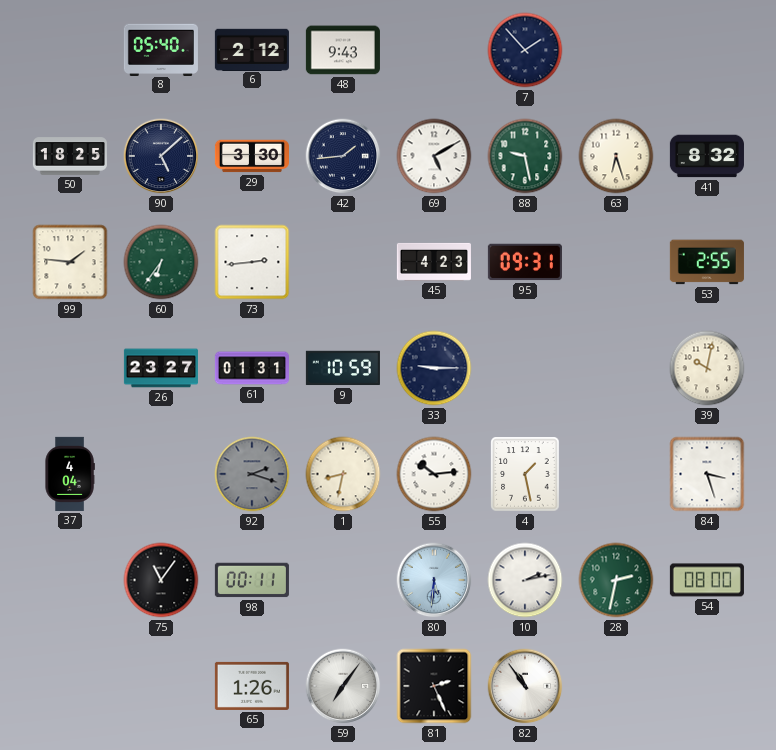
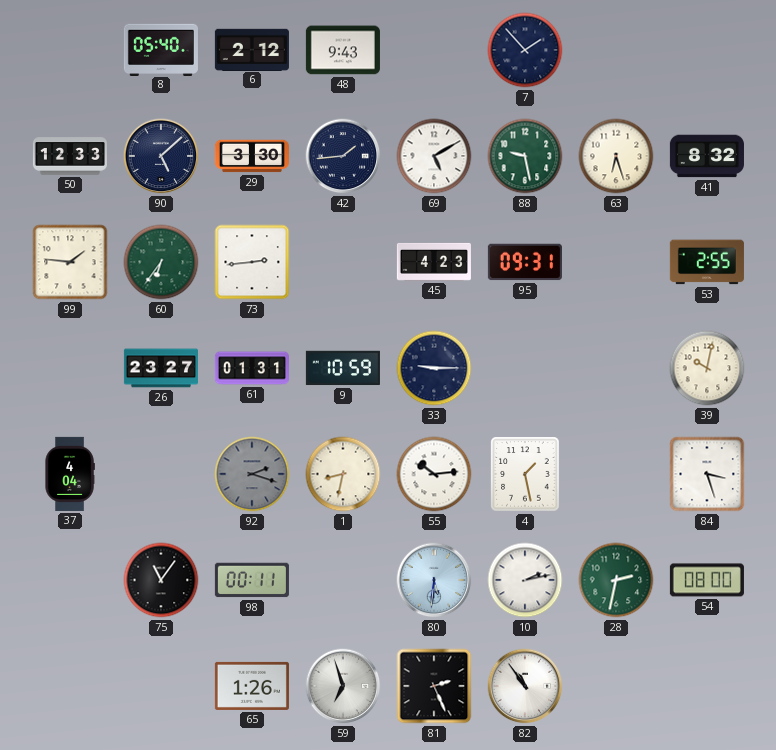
50: 18:25 -> 12:33 (70, 156)
59: 7:06 -> 6:57 (343, 686)
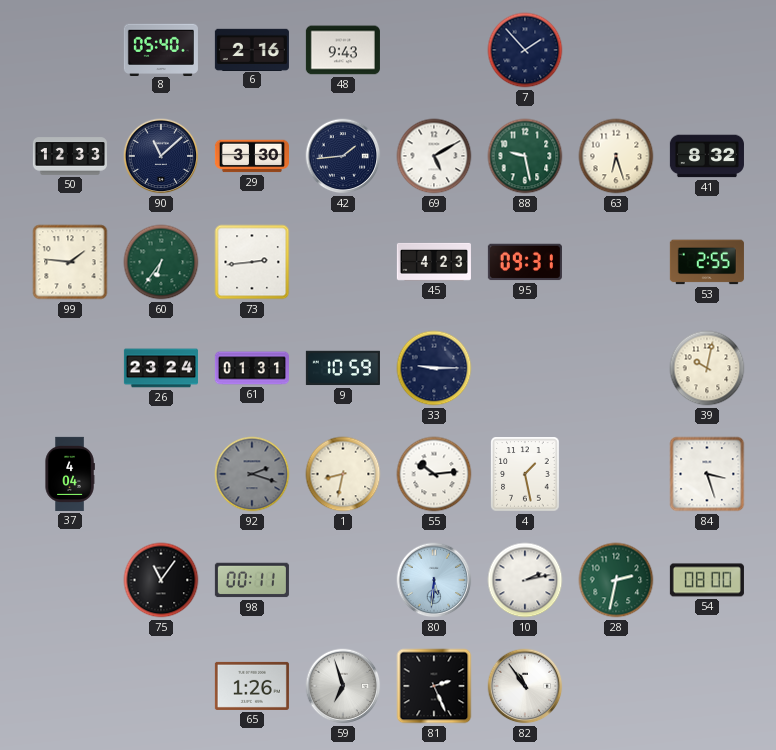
6: 2:12 -> 2:16 (252, 49)
90: 5:08 -> 11:08 (161, 156)
26: 23:27 -> 23:24 (161, 368)
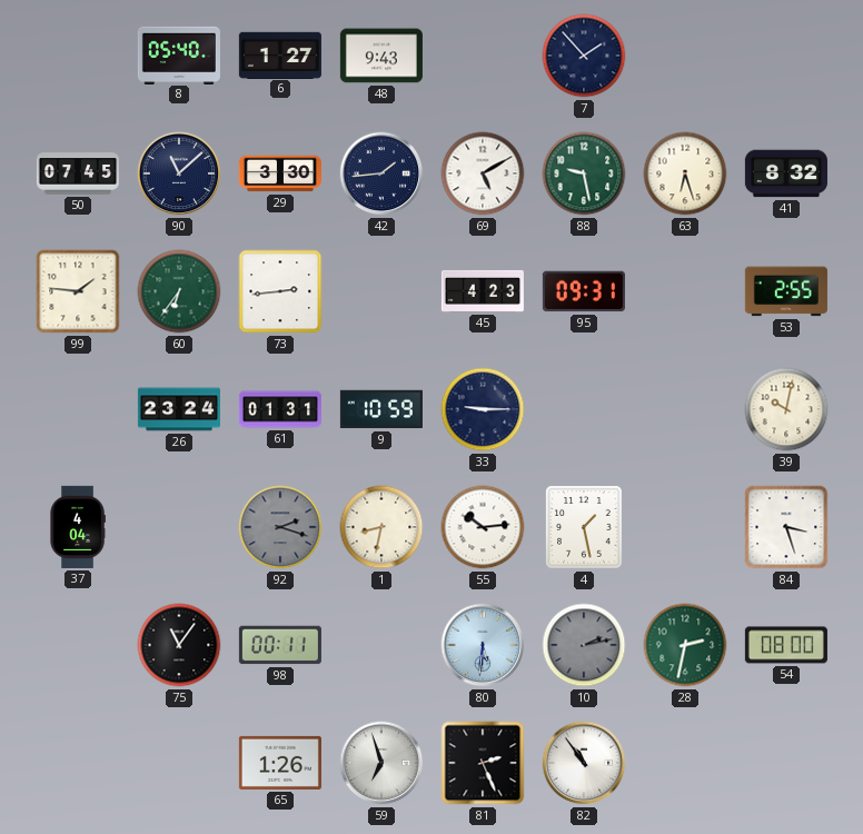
6: 2:16 -> 1:27 (280, 54)
50: 12:33 -> 07:45 (78, 173)
10 dial: white -> grey (584, 645)
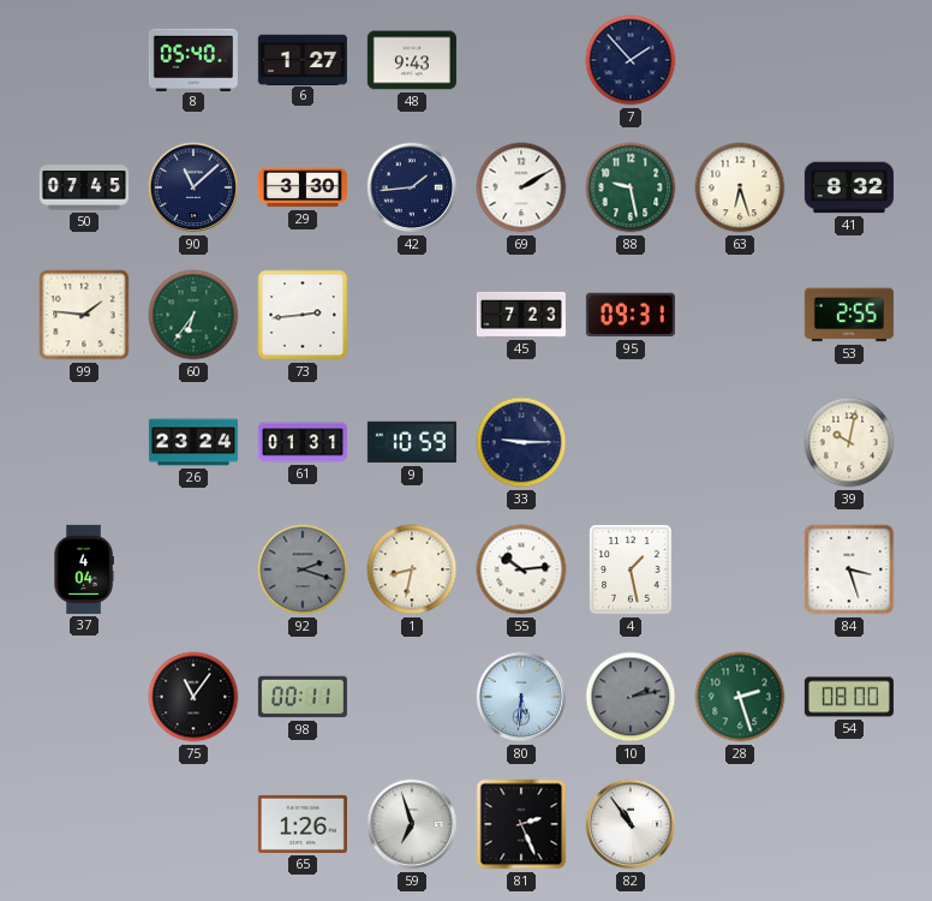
69: 5:10 -> 2:10 (521, 187)
45: 4:23 -> 7:23 (521, 315)
28: 2:32 -> 2:27 (740, 697)
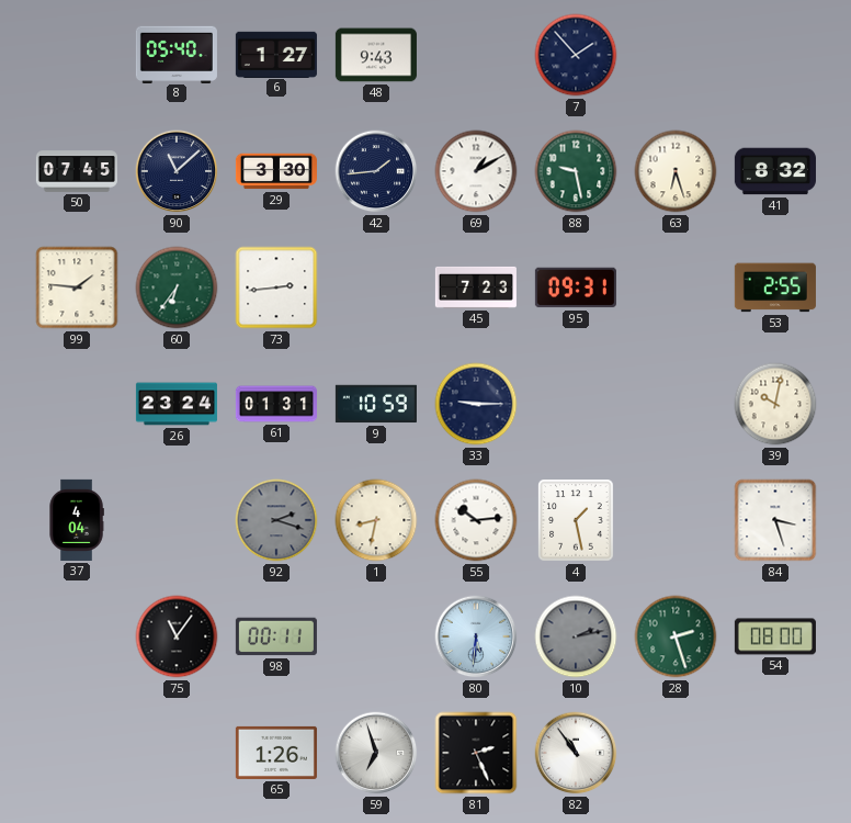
69: 2:10 -> 1:10 (476, 171)
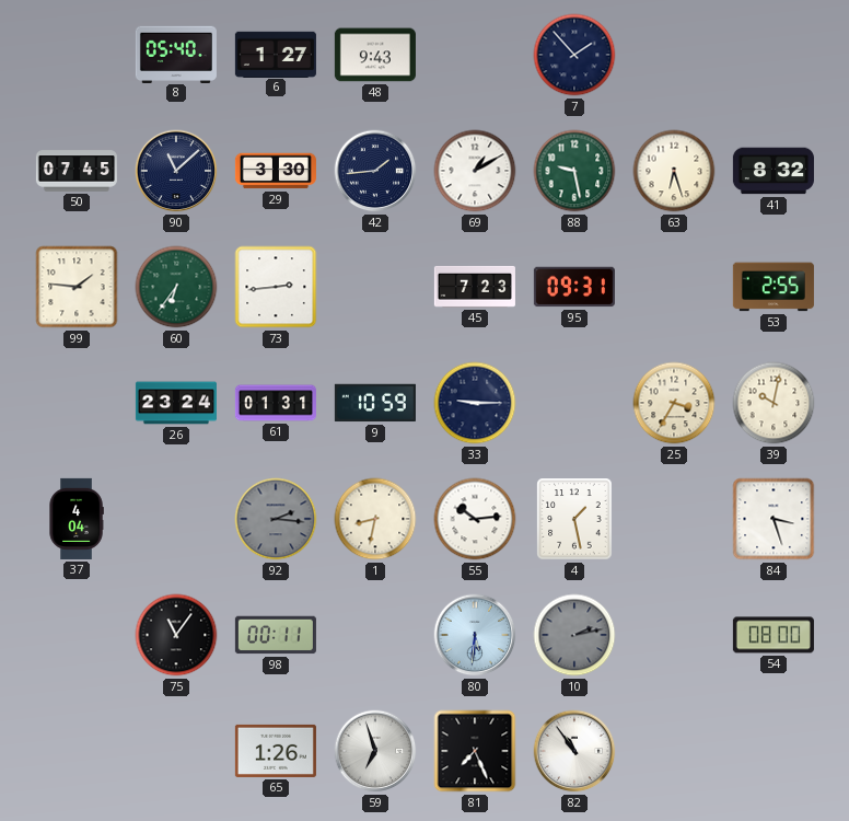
25: none -> 3:35 (674, 403)
92: 2:18 -> 2:16 (276, 519)
28: 2:27 -> none (676, 636)
81: 2:26 -> 7:26 (475, 751)
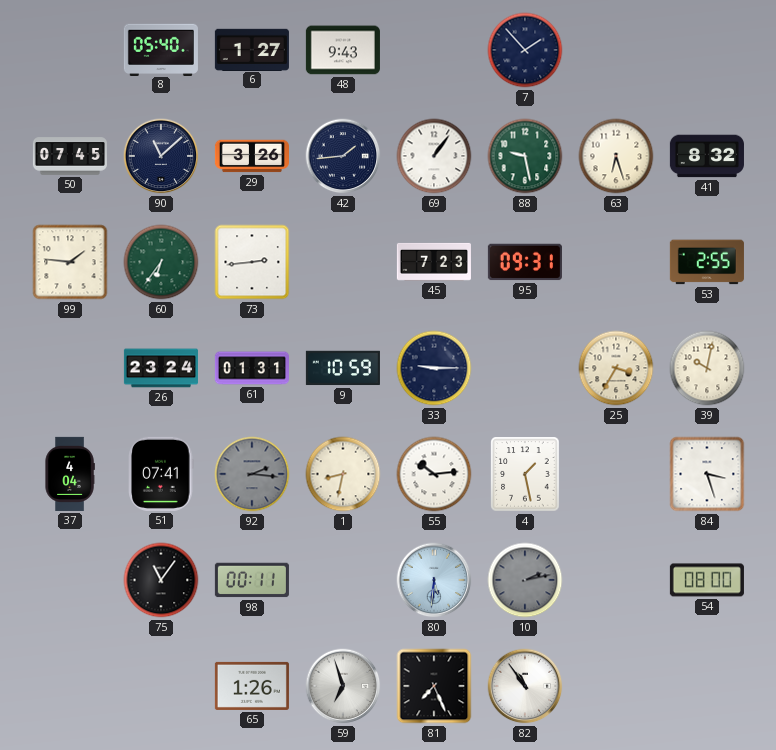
29: 3:30 -> 3:26 (252, 156)
69: 1:10 -> 1:06 (434, 156)
51: none -> 07:41 (161, 474)
